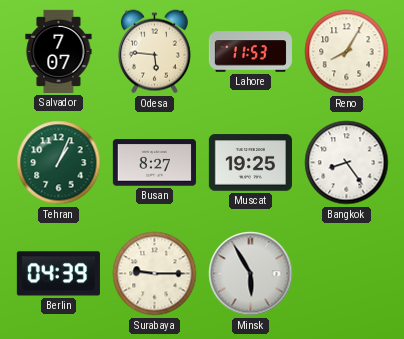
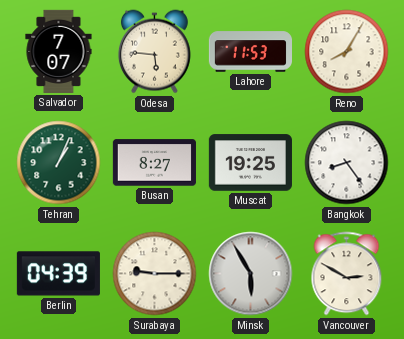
Vancouver: none -> 2:50 (347, 274)
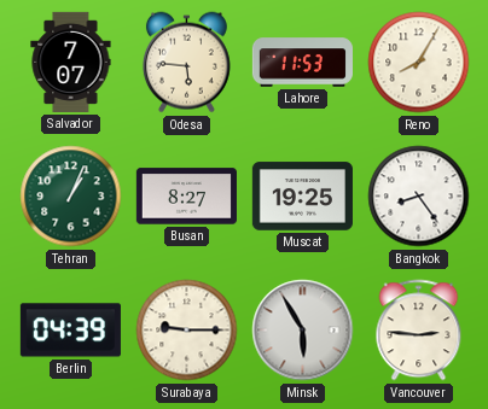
Vancouver: 2:50 -> 2:46 (419, 331)
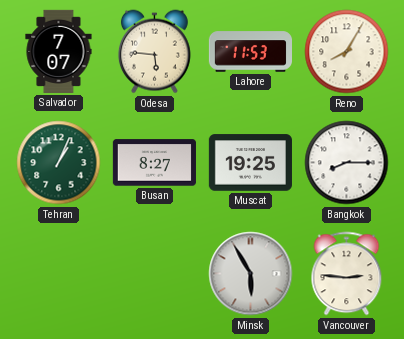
Bangkok: 8:24 -> 8:15 (347, 163)
Berlin: 04:39 -> none (70, 331)
Surabaya: 9:15 -> none (187, 331)
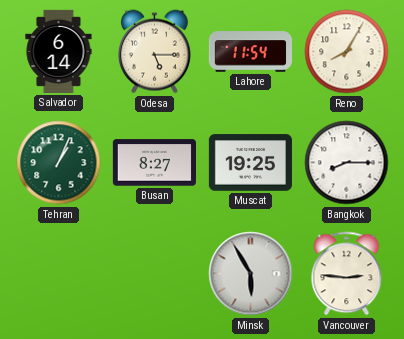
Salvador: 7:07 -> 6:14 (59, 51)
Odesa: 5:46 -> 5:15 (154, 52)
Lahore: 11:53 -> 11:54 (250, 52)
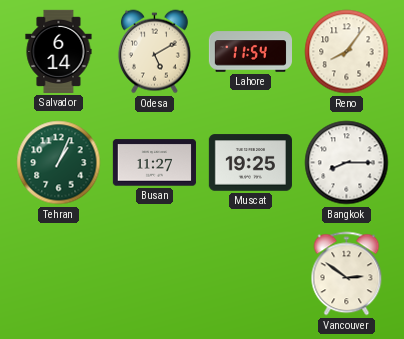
Odesa: 5:15 -> 5:10 (154, 52)
Reno: 8:05 -> 8:06 (347, 52)
Busan: 8:27 -> 11:27 (154, 163)
Minsk: 5:55 -> none (251, 274)
Vancouver: 2:46 -> 2:51 (347, 274)
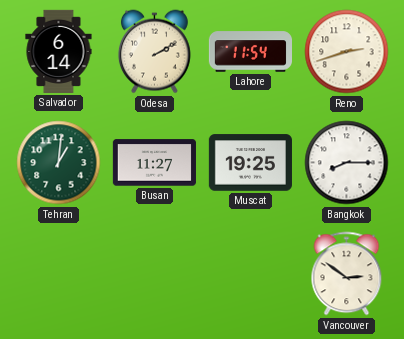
Odesa: 5:10 -> 2:10 (154, 52)
Reno: 8:06 -> 2:42 (347, 52)
Tehran: 1:04 -> 1:01 (59, 163)
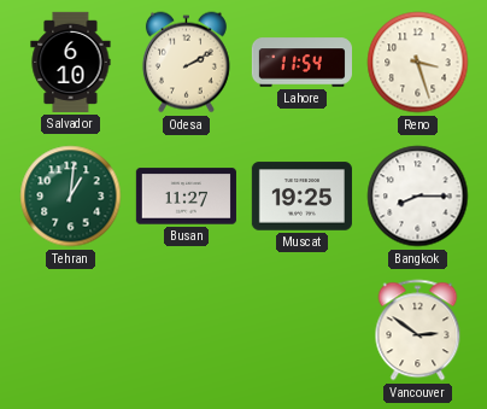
Salvador: 6:14 -> 6:10 (71, 62)
Reno: 2:42 -> 3:27 (418, 63)
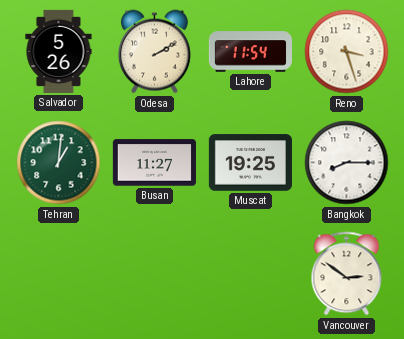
Salvador: 6:10 -> 5:26 (59, 51)
